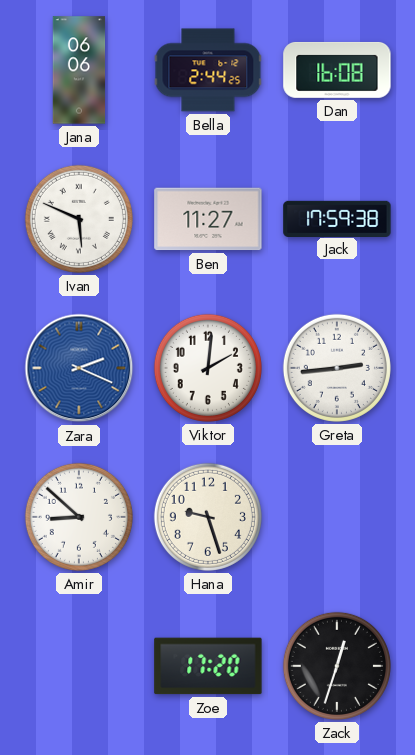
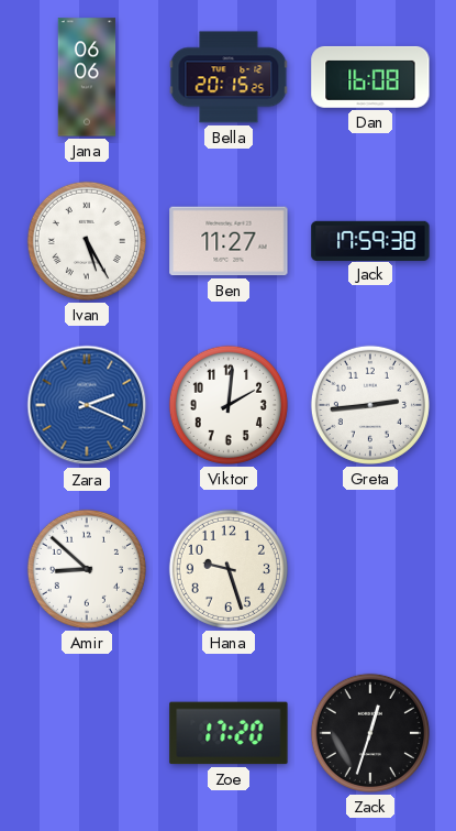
Bella: 2:44 -> 20:15 (229, 77)
Ivan: 5:49 -> 5:25 (87, 241)
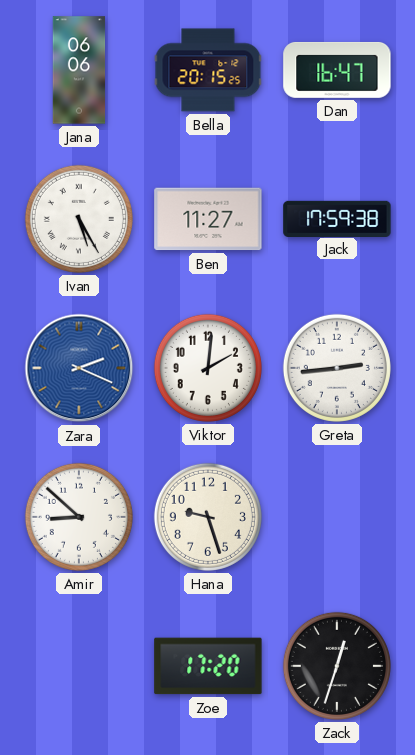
Dan: 16:08 -> 16:47 (337, 70)
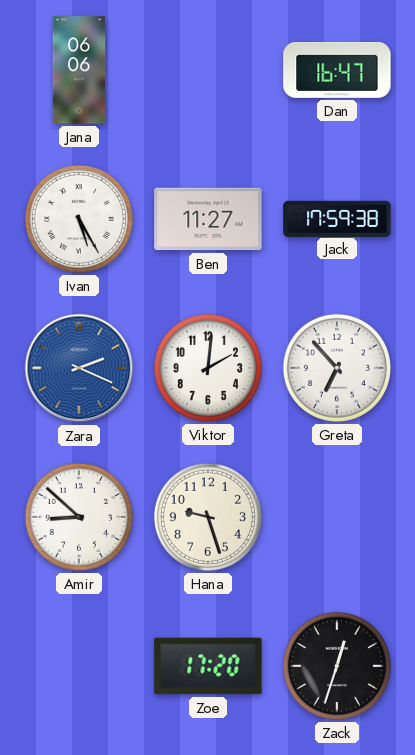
Bella: 20:15 -> none (208, 70)
Greta: 2:44 -> 6:53 (337, 368)
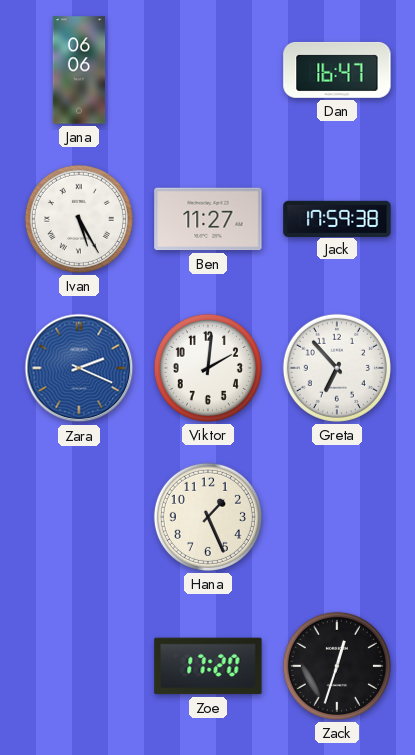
Amir: 8:52 -> none (79, 517)
Hana: 9:27 -> 1:26 (208, 517)
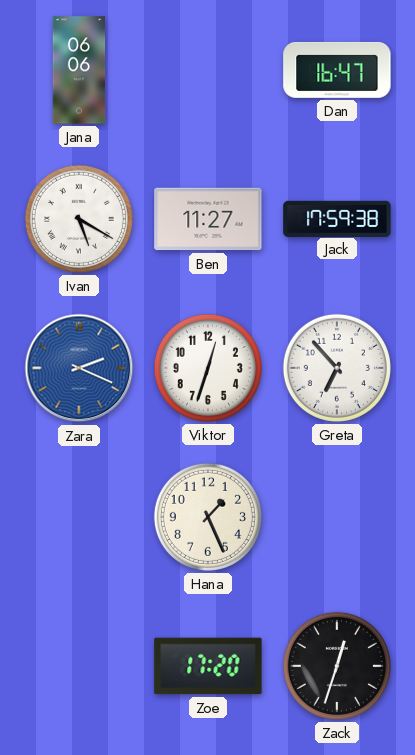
Ivan: 5:25 -> 5:20 (79, 219)
Viktor: 2:01 -> 12:33 (208, 368)
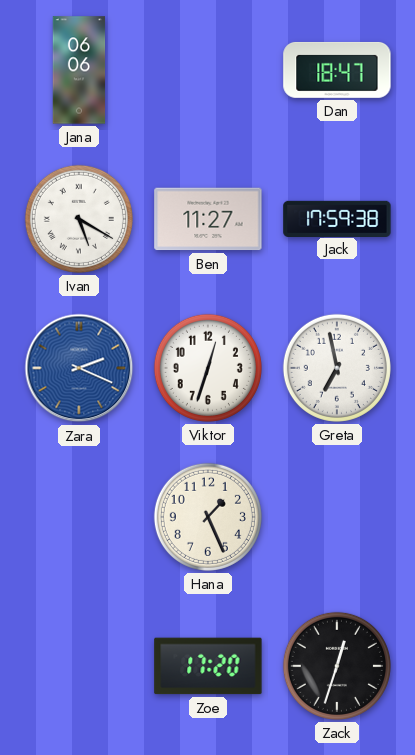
Dan: 16:47 -> 18:47 (337, 70)
Greta: 6:53 -> 6:58 (337, 368)
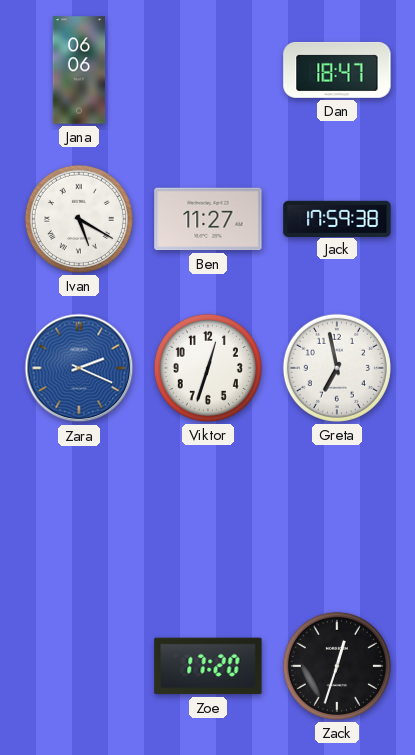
Hana: 1:26 -> none (208, 517)
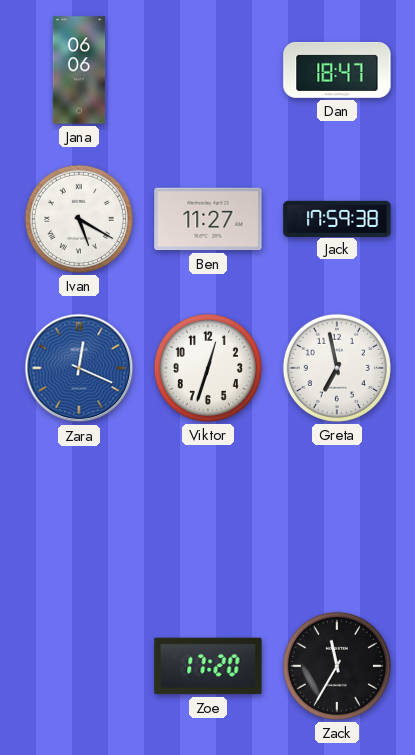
Zara: 2:19 -> 12:19 (79, 368)
Zack: 12:33 -> 11:35 (337, 666)
